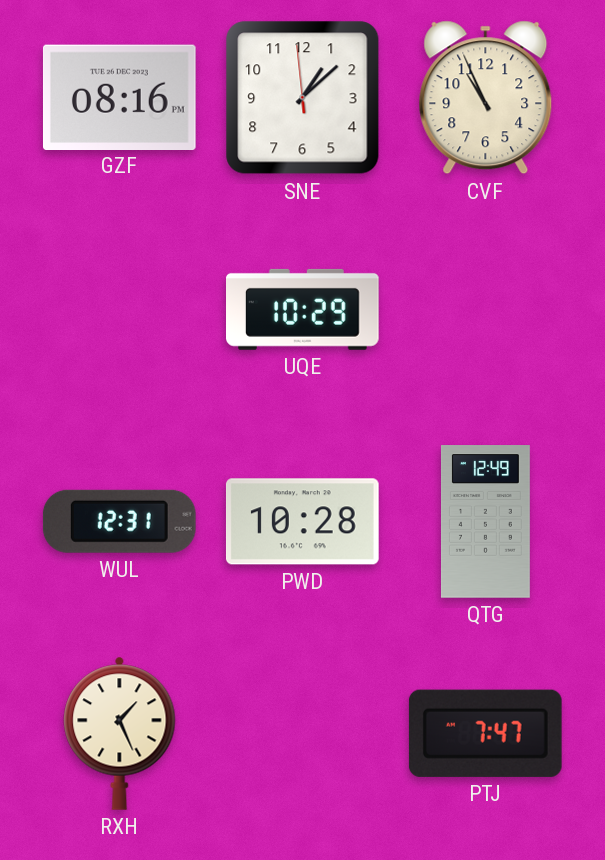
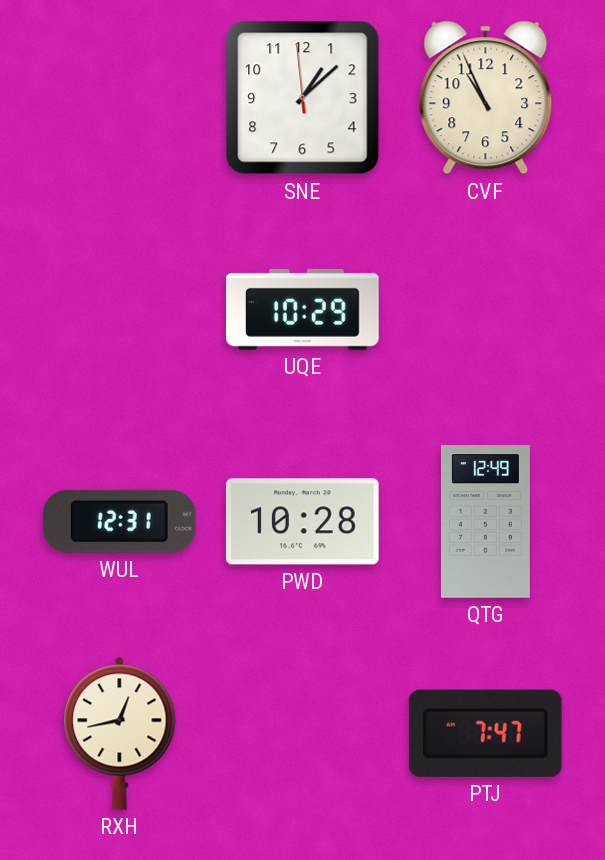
GZF: 08:16 -> none (119, 97)
RXH: 1:26 -> 12:43 (120, 733)
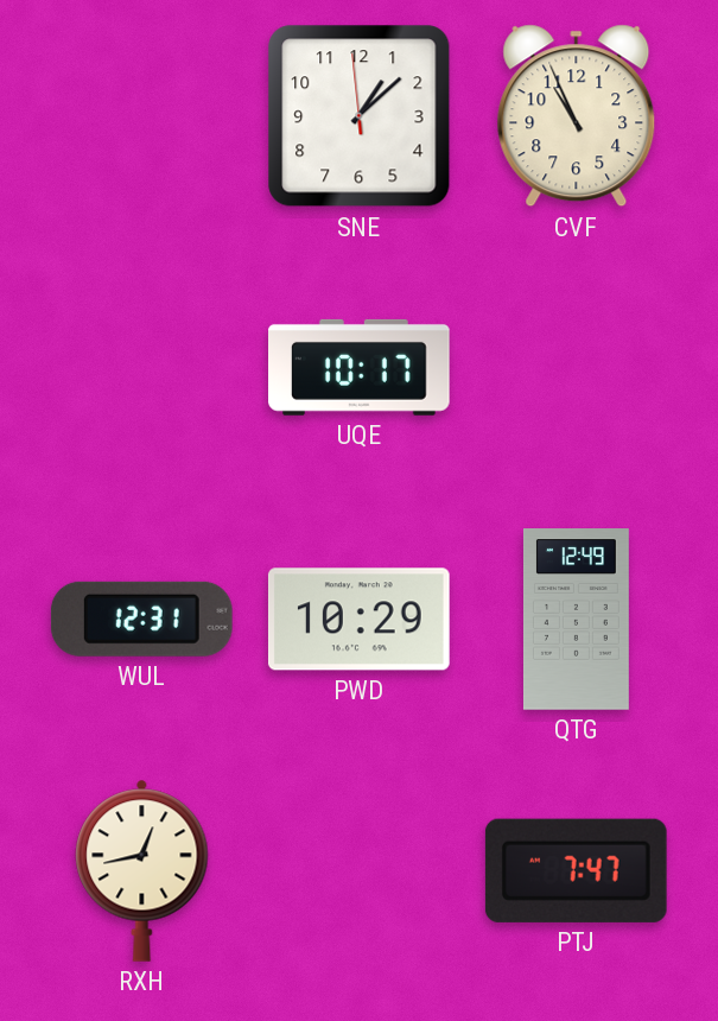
UQE: 10:29 -> 10:17 (360, 367)
PWD: 10:28 -> 10:29 (358, 620)
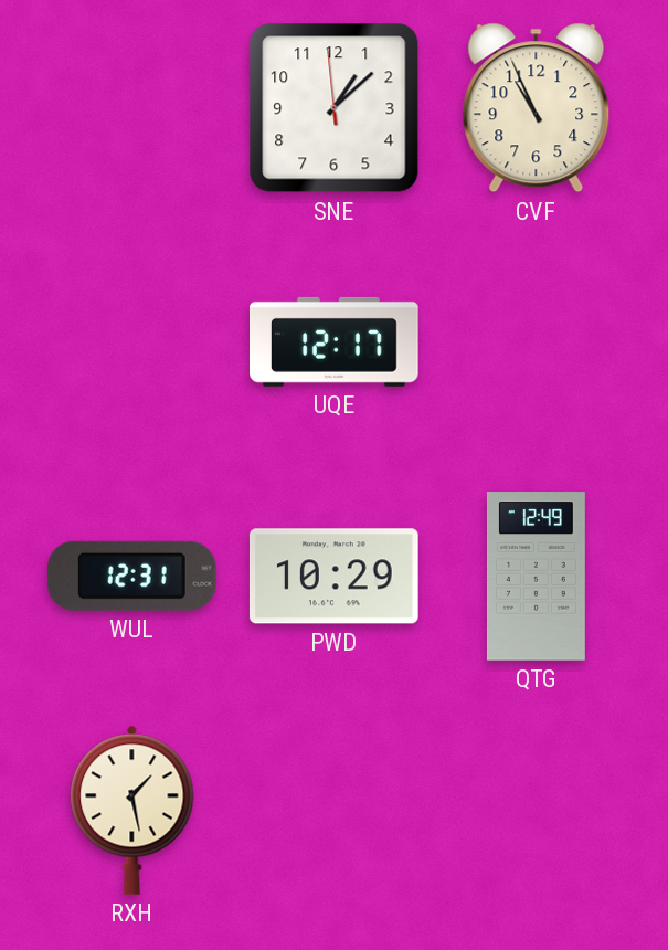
UQE: 10:17 -> 12:17 (335, 341)
RXH: 12:43 -> 1:28 (132, 810)
PTJ: 7:47 -> none (576, 870)
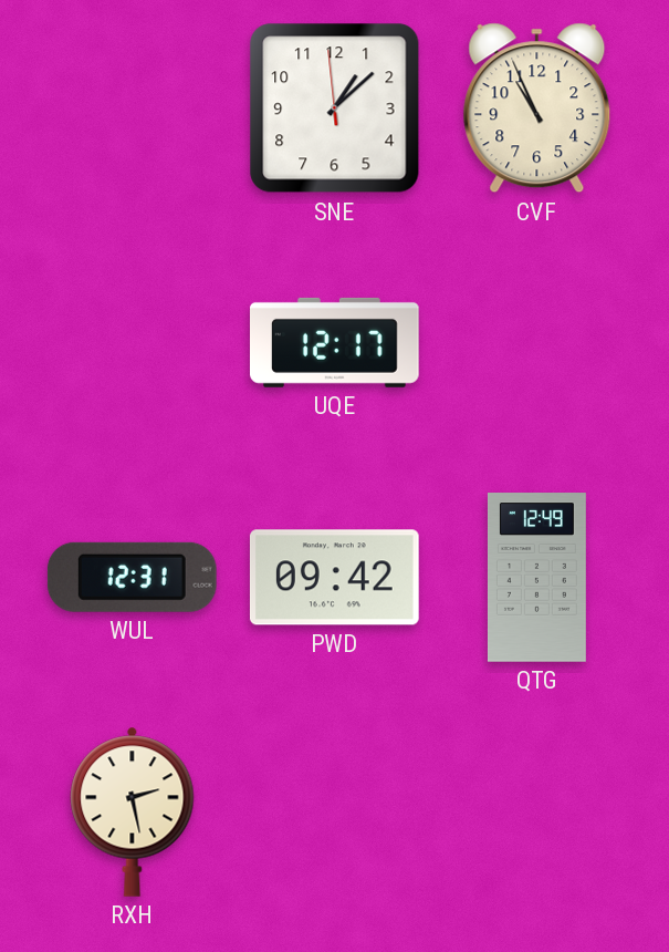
PWD: 10:29 -> 09:42 (334, 578)
RXH: 1:28 -> 2:28 (133, 811)
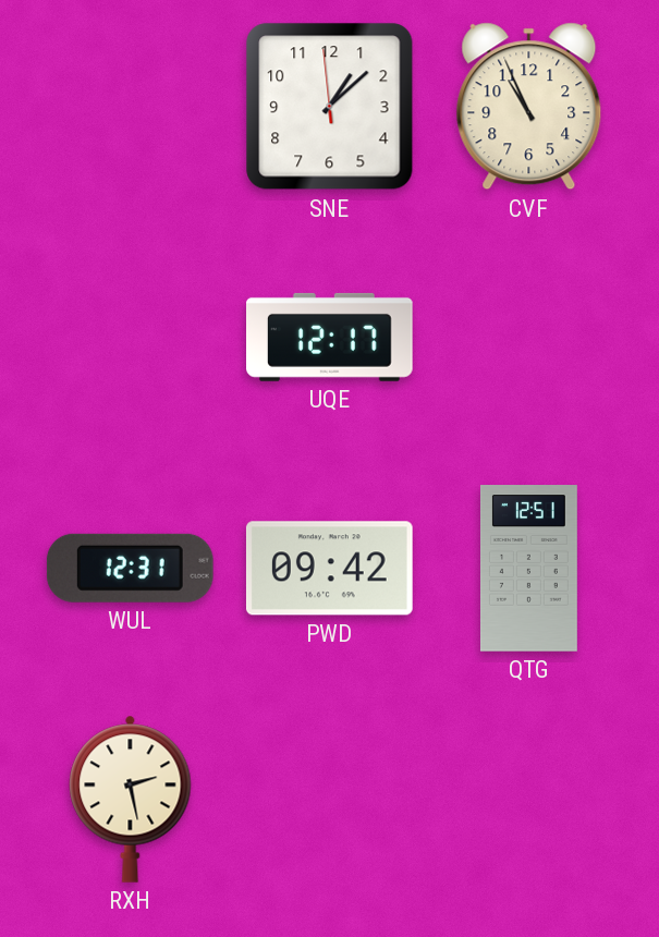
QTG: 12:49 -> 12:51 (528, 569)
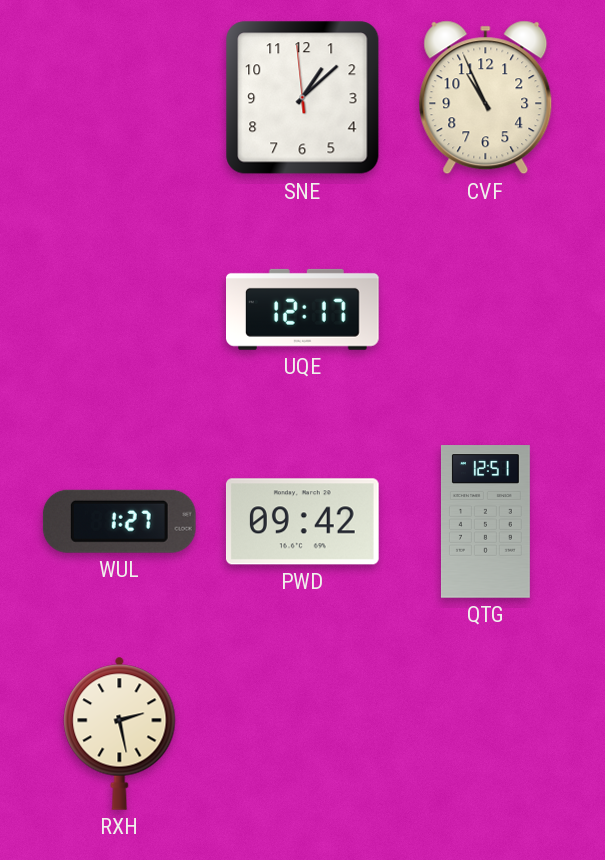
WUL: 12:31 -> 1:27 (119, 521)
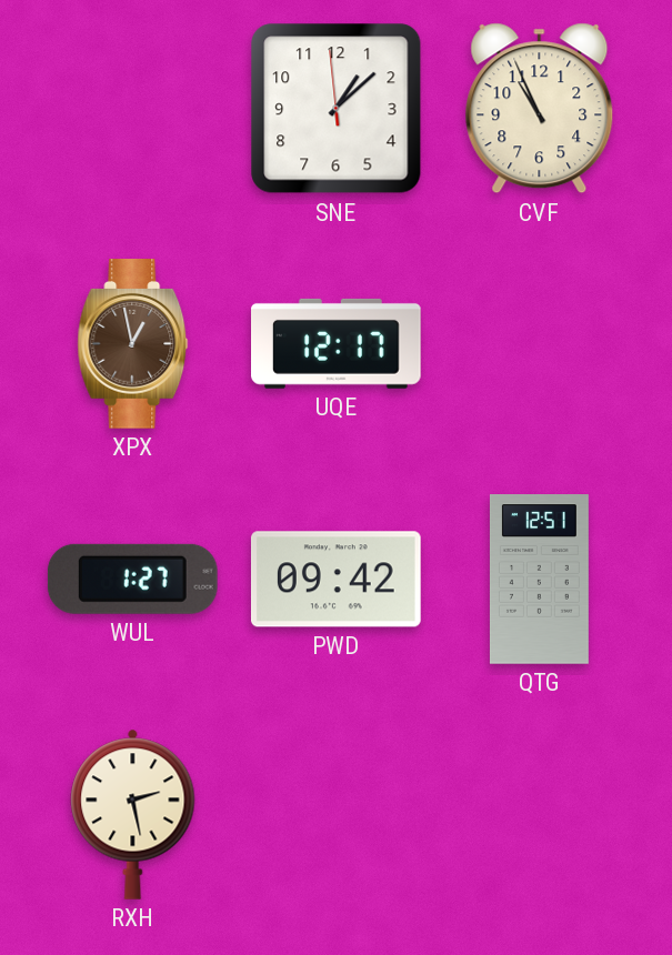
XPX: none -> 12:58 (133, 344)
